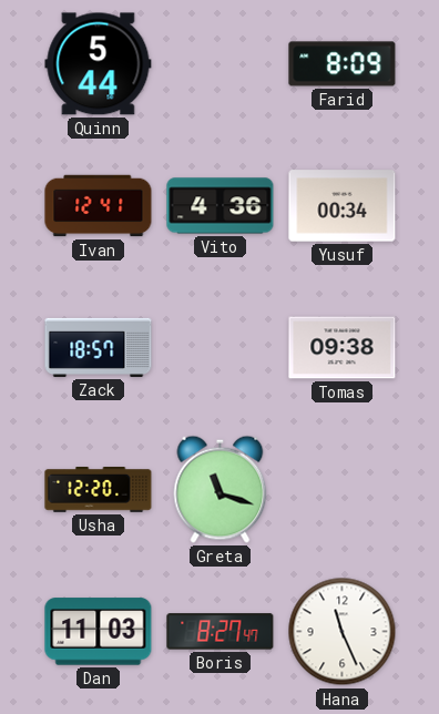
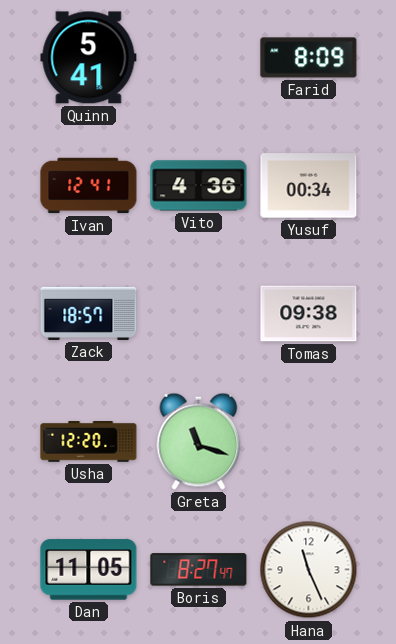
Quinn: 5:44 -> 5:41 (89, 58)
Dan: 11:03 -> 11:05 (89, 570)
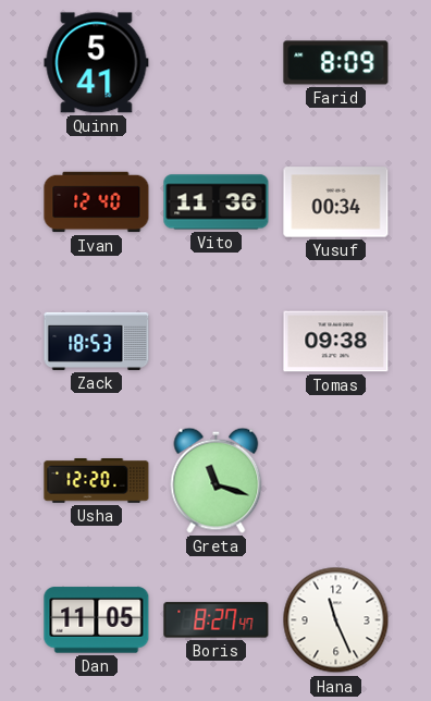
Ivan: 12:41 -> 12:40 (97, 202)
Vito: 4:36 -> 11:36 (217, 202)
Zack: 18:57 -> 18:53 (97, 341)
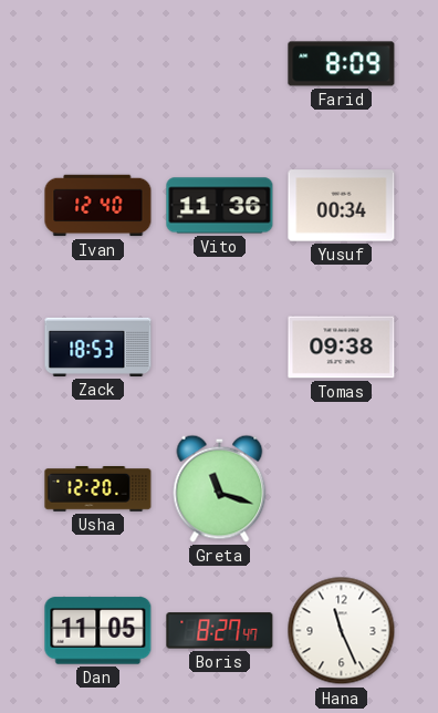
Quinn: 5:41 -> none (97, 63)
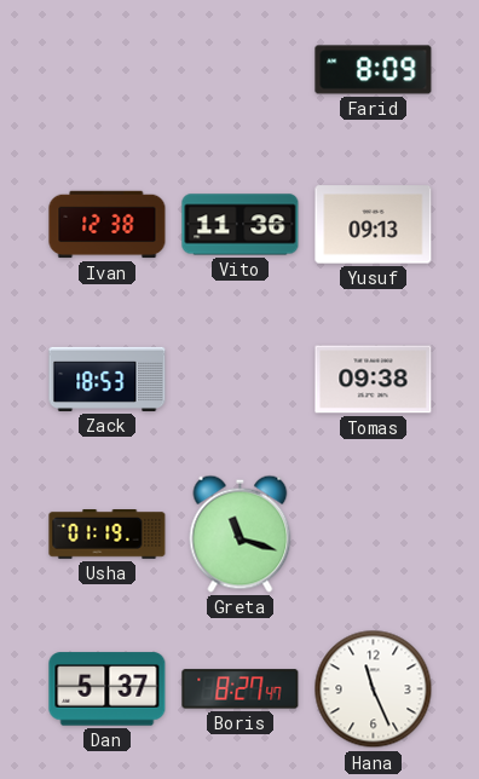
Ivan: 12:40 -> 12:38 (108, 225)
Yusuf: 00:34 -> 09:13 (374, 225)
Usha: 12:20 -> 01:19 (108, 535)
Dan: 11:05 -> 5:37 (108, 689)
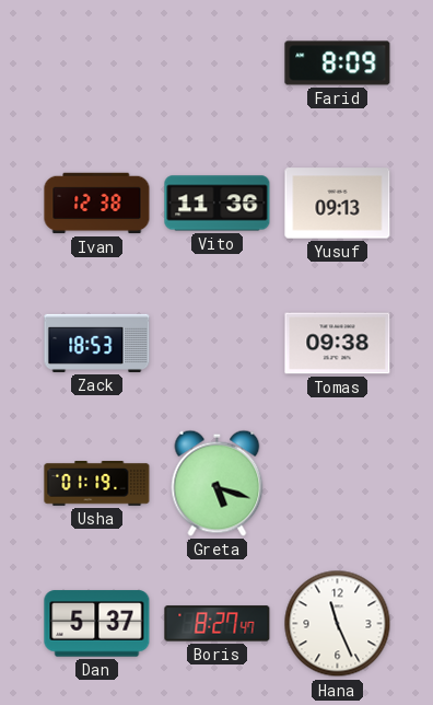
Greta: 11:18 -> 5:18 (218, 483)
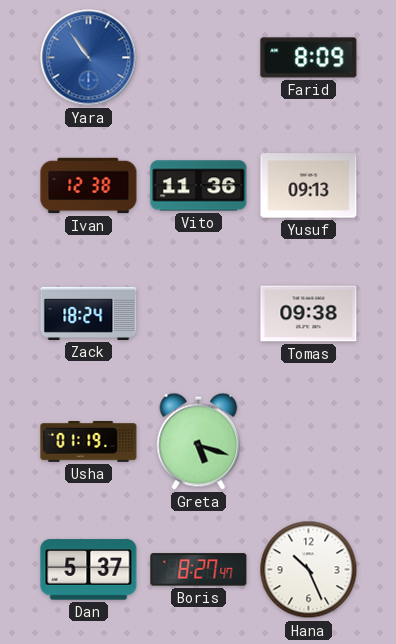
Yara: none -> 10:54 (89, 58)
Zack: 18:53 -> 18:24 (89, 313)
Hana: 11:26 -> 10:26 (309, 570)
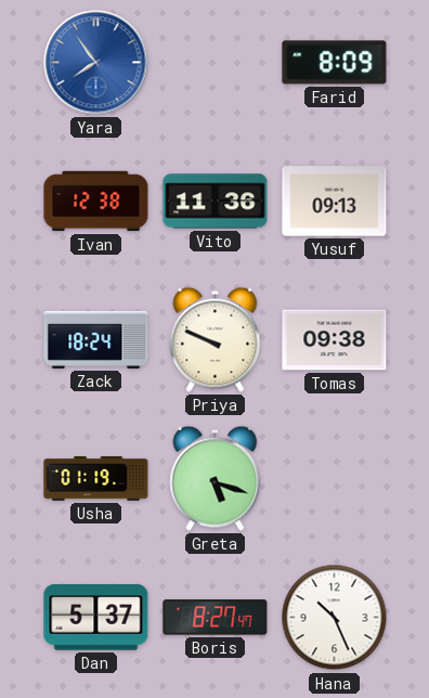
Yara: 10:54 -> 7:54 (96, 63)
Priya: none -> 9:49 (216, 339)
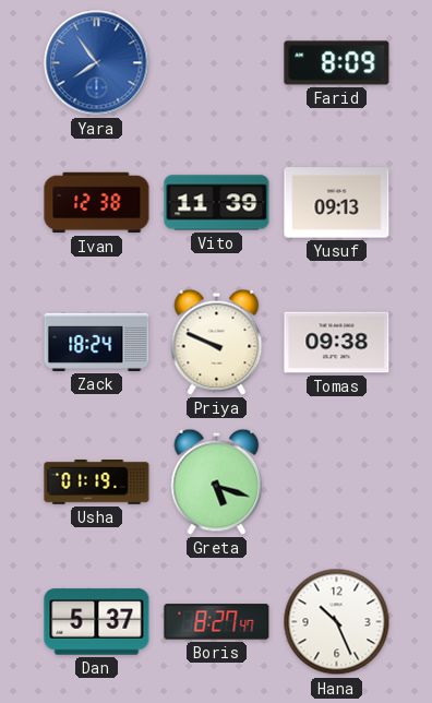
Vito: 11:36 -> 11:39 (217, 203)
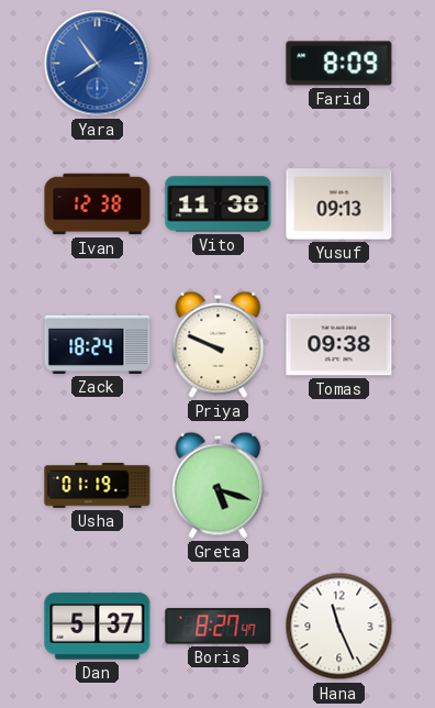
Vito: 11:39 -> 11:38 (219, 204)
Hana: 10:26 -> 11:26 (339, 627)
